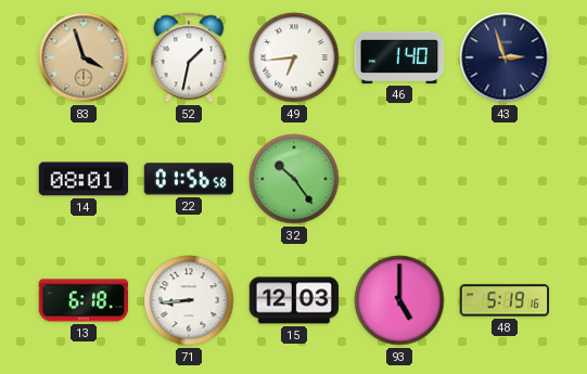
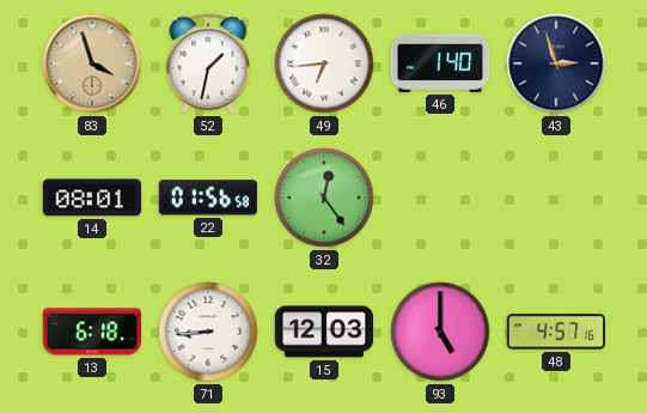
32: 10:24 -> 12:24 (324, 198)
48: 5:19 -> 4:57 (556, 332)
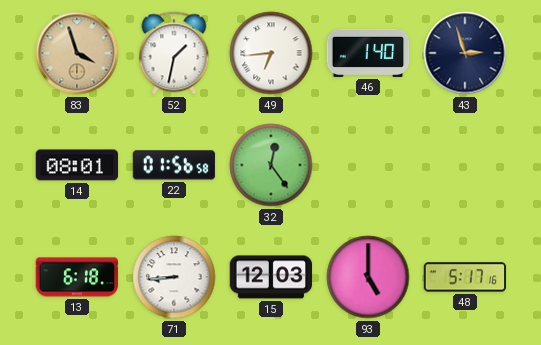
48: 4:57 -> 5:17 (465, 277)
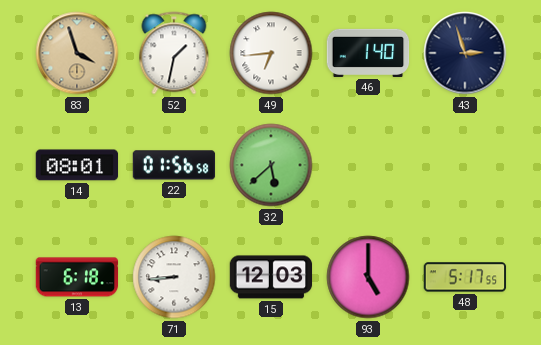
32: 12:24 -> 5:38 (271, 165)
48: 5:17:16 -> 5:17:55 (465, 277)
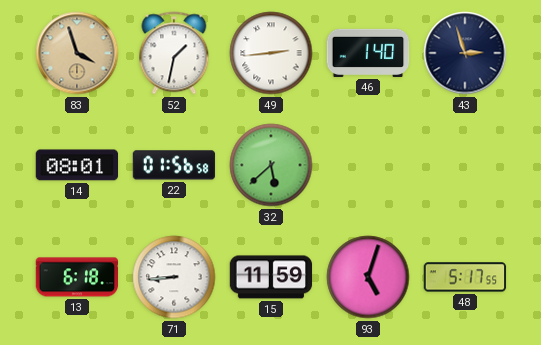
49: 6:44 -> 2:44 (271, 53)
15: 12:03 -> 11:59 (271, 277)
93: 5:00 -> 5:03 (368, 277)
